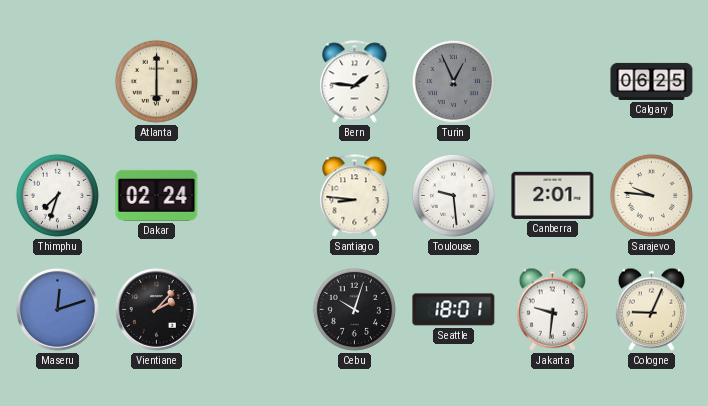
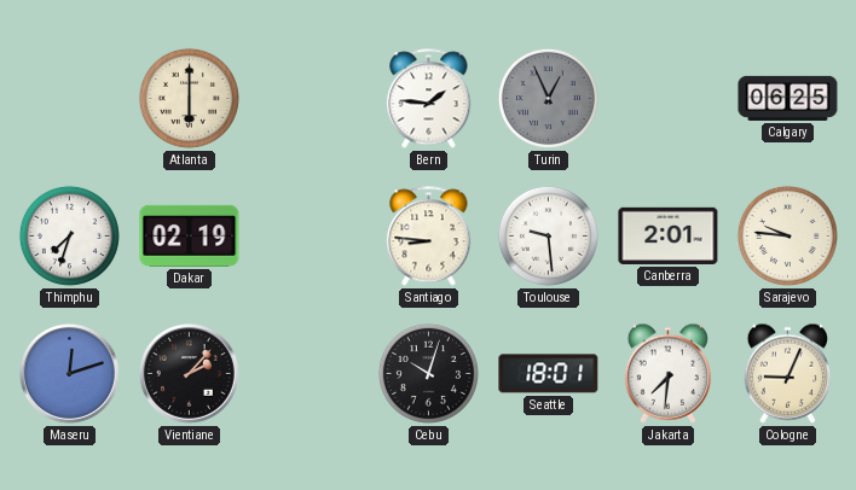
Dakar: 02:24 -> 02:19 (190, 235)
Jakarta: 9:31 -> 7:31 (667, 373)
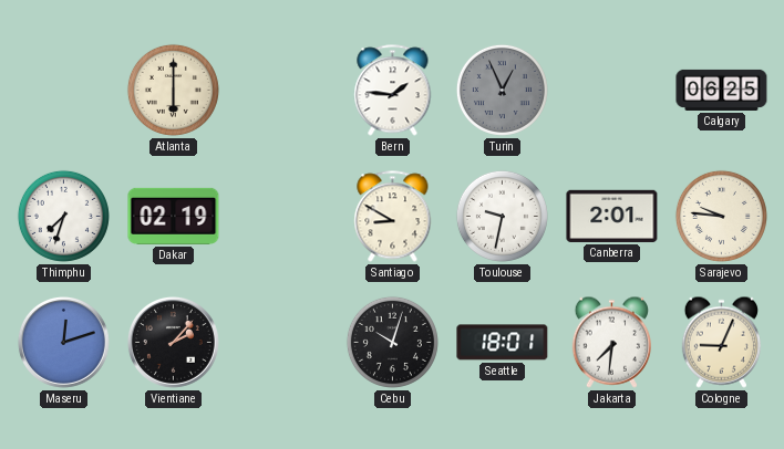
Santiago: 8:46 -> 8:50 (393, 217)
Toulouse: 9:29 -> 9:32 (502, 216)
